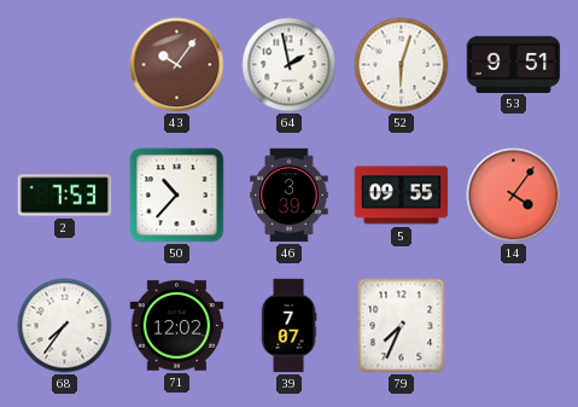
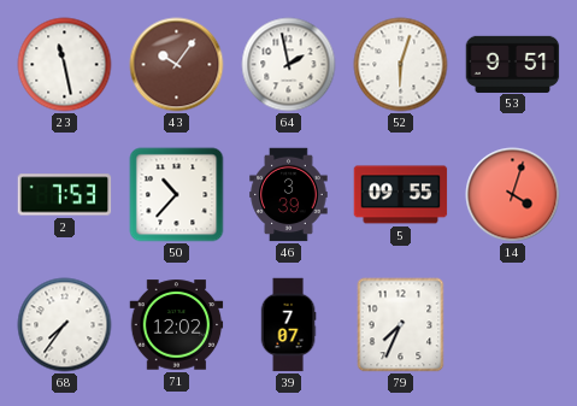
23: none -> 11:28 (65, 65)
14: 4:06 -> 4:03 (513, 195)
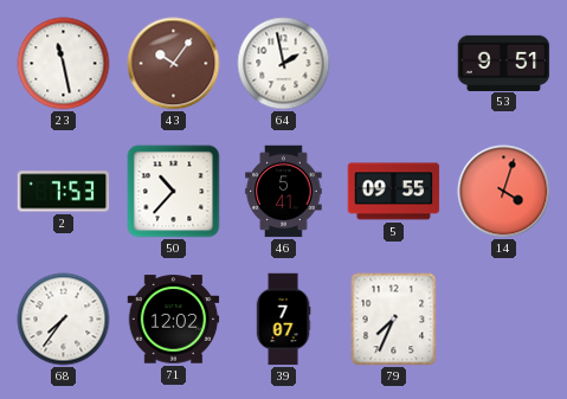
52: 6:03 -> none (401, 65)
46: 3:39 -> 5:41 (284, 192)
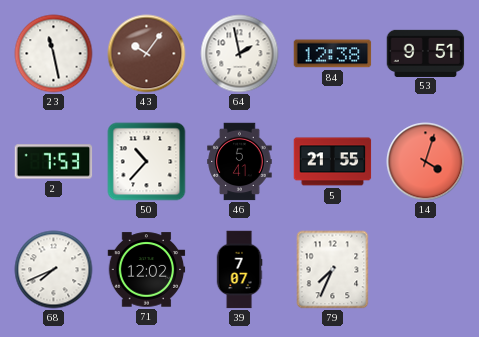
84: none -> 12:38 (333, 54)
5: 09:55 -> 21:55 (333, 162)
68: 7:36 -> 7:41 (54, 270)
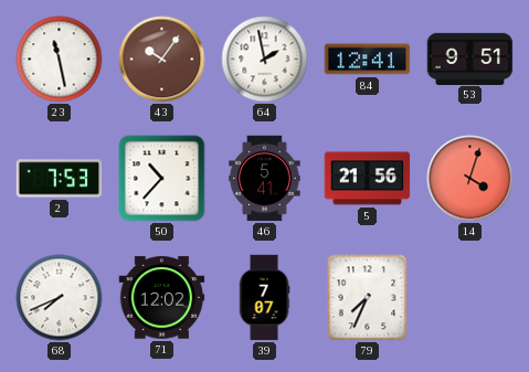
84: 12:38 -> 12:41 (368, 60)
5: 21:55 -> 21:56 (368, 179)
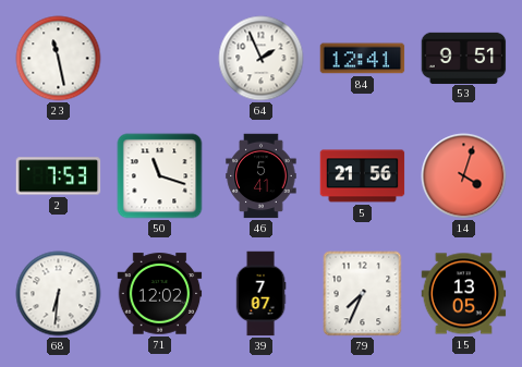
43: 10:06 -> none (162, 60)
64: 1:58 -> 1:56 (262, 59)
50: 10:37 -> 11:18 (160, 176)
68: 7:41 -> 6:31 (59, 294)
15: none -> 13:05 (464, 294)
